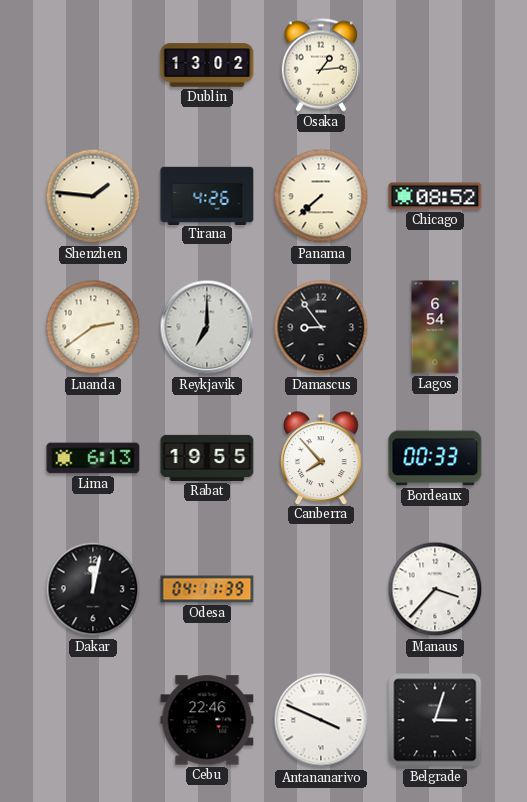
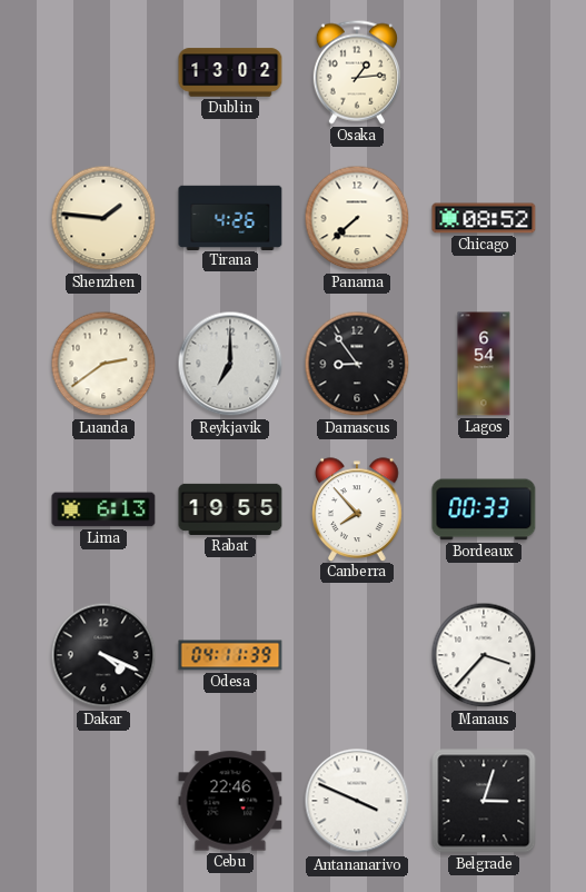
Dakar: 12:02 -> 4:19 (103, 655)
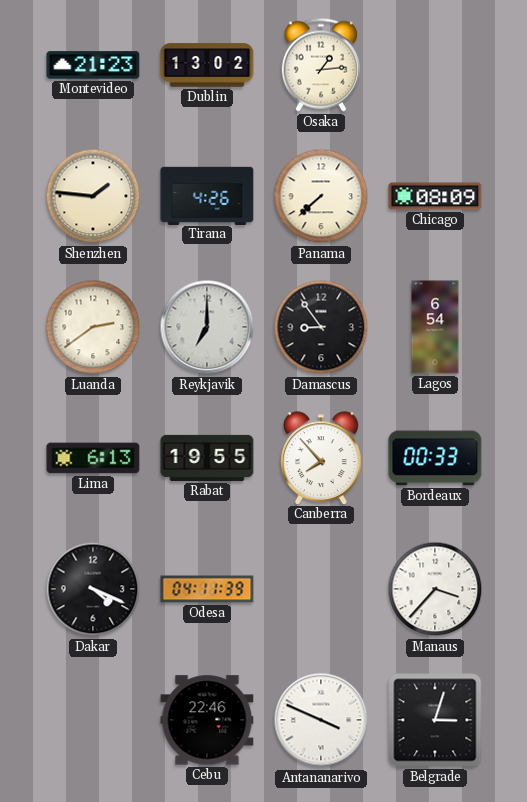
Montevideo: none -> 21:23 (93, 65)
Chicago: 08:52 -> 08:09 (435, 196)
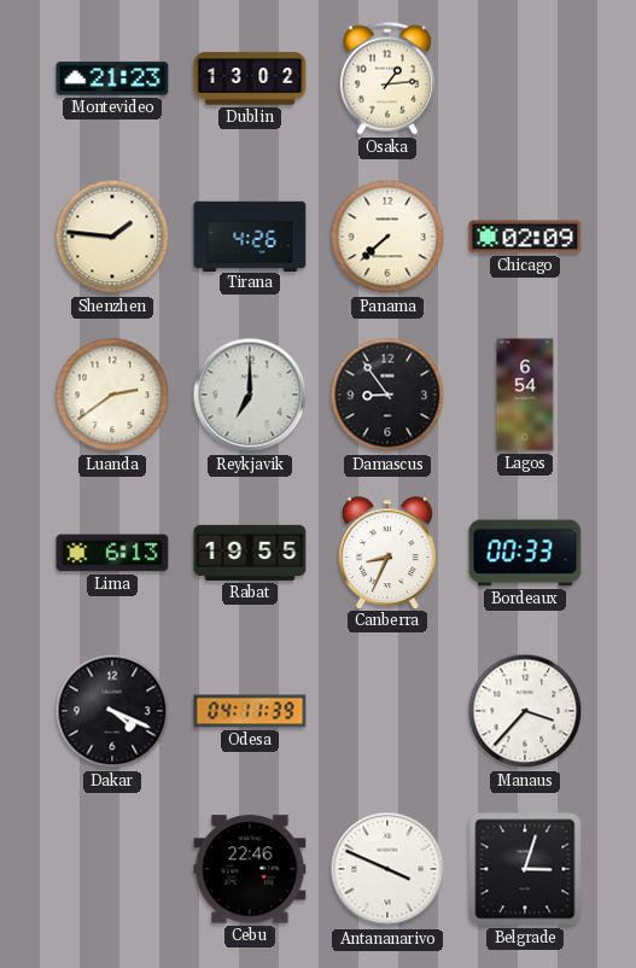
Chicago: 08:09 -> 02:09 (525, 237)
Canberra: 7:53 -> 8:34 (387, 553)
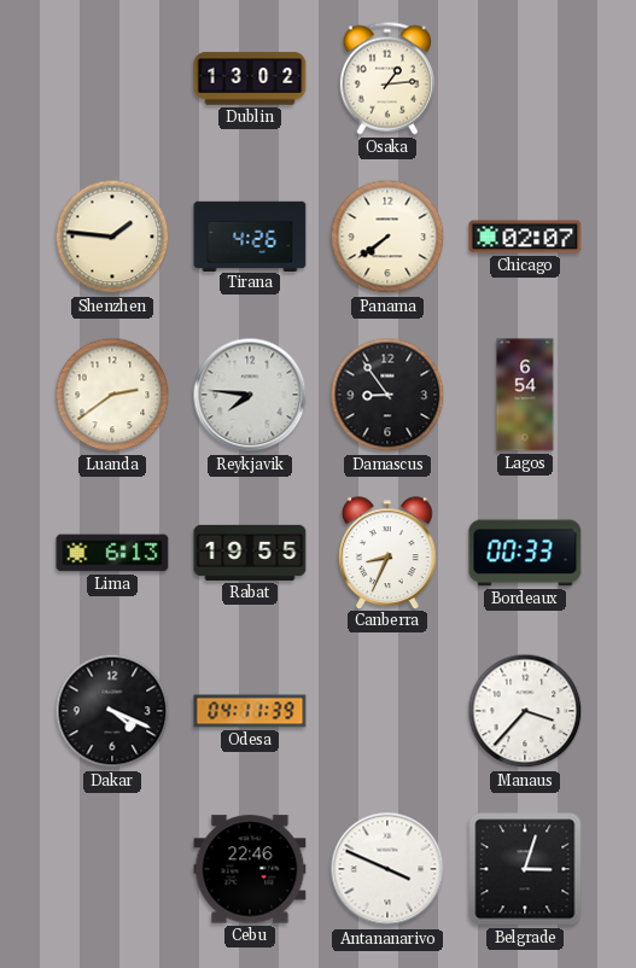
Montevideo: 21:23 -> none (112, 78)
Panama: 7:38 -> 7:39 (387, 237)
Chicago: 02:09 -> 02:07 (525, 237)
Reykjavik: 7:00 -> 7:46 (250, 395)
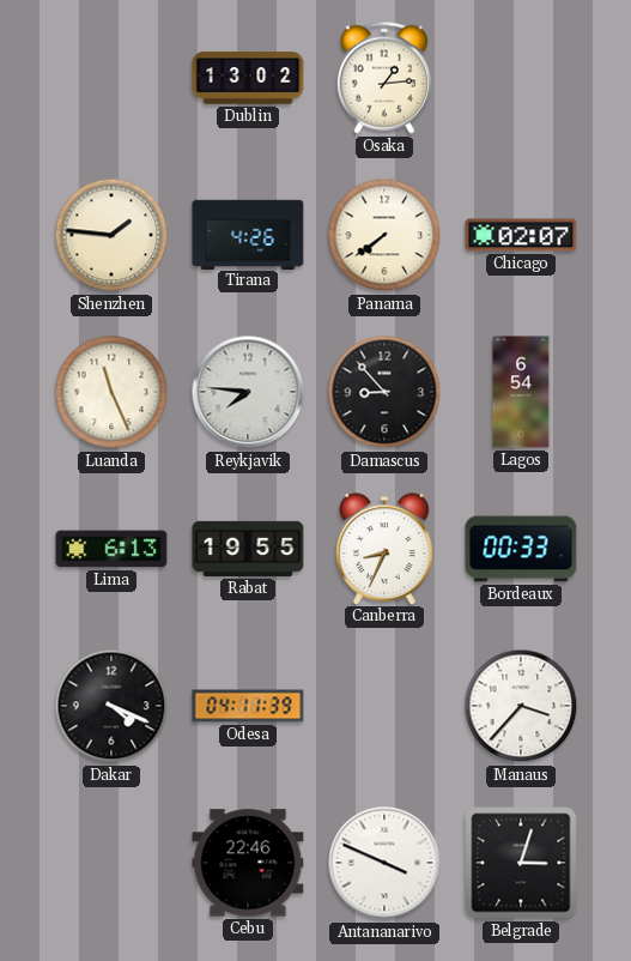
Luanda: 2:39 -> 11:26 (111, 392)
Damascus: 8:54 -> 8:53 (384, 392)
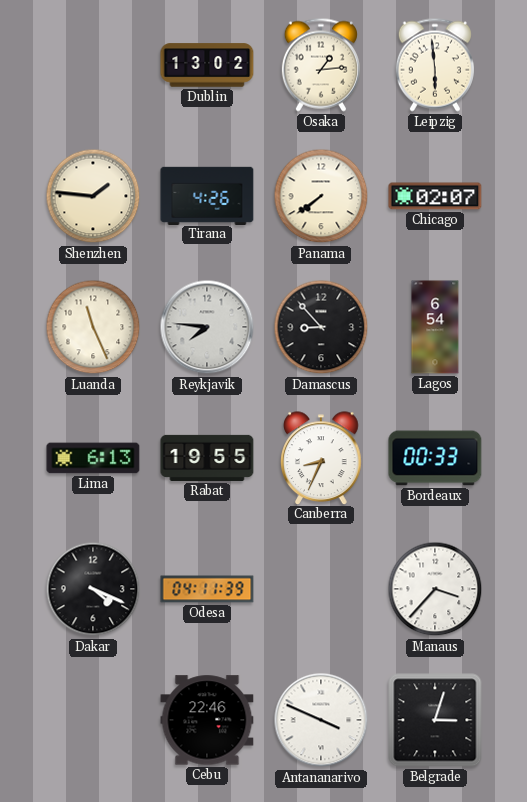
Leipzig: none -> 5:59 (435, 65)
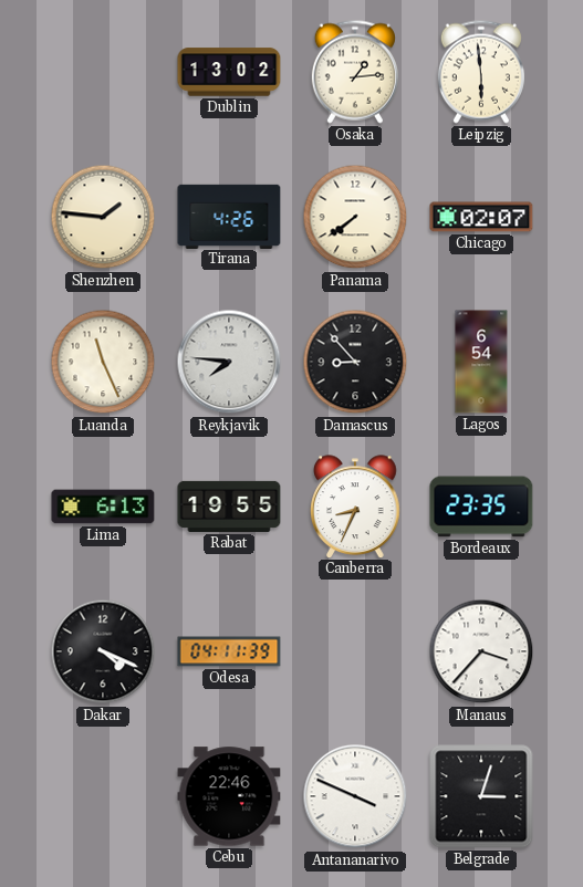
Bordeaux: 00:33 -> 23:35 (481, 507)
